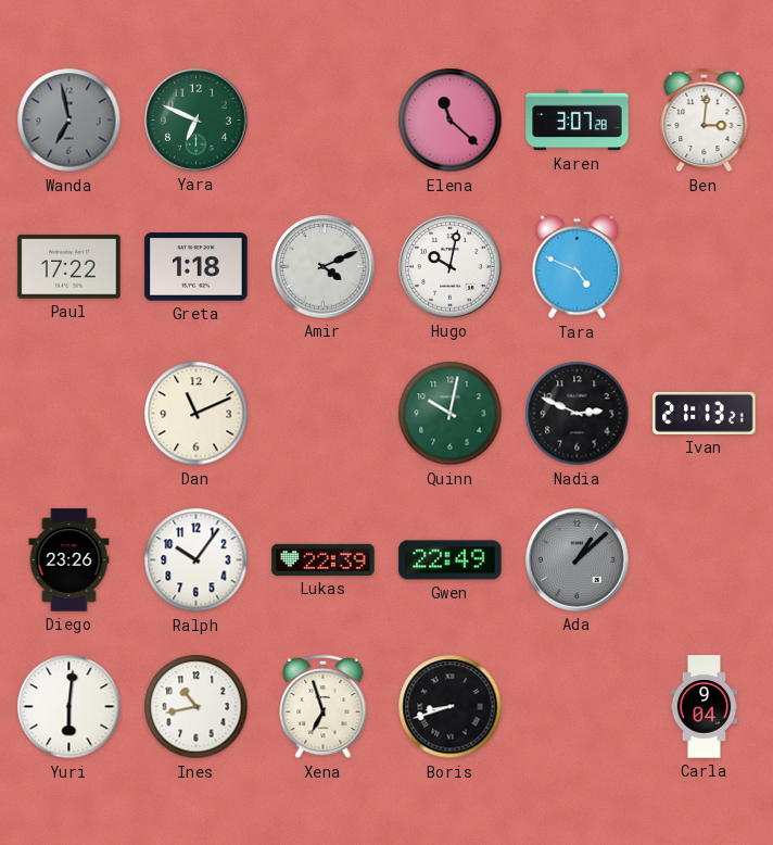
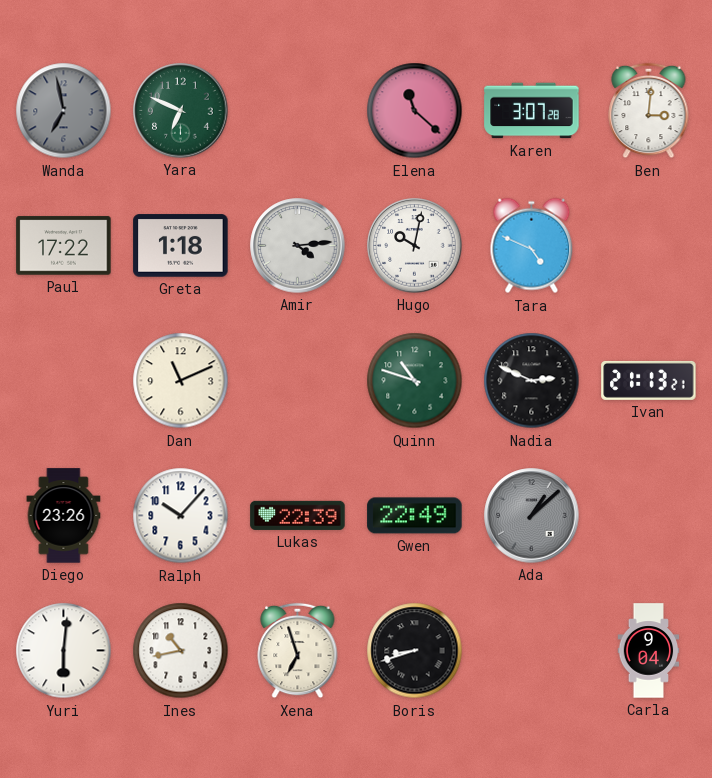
Amir: 4:11 -> 4:14 (298, 246)
Quinn: 10:02 -> 10:48 (415, 381)
Ralph: 10:06 -> 10:07 (181, 516)
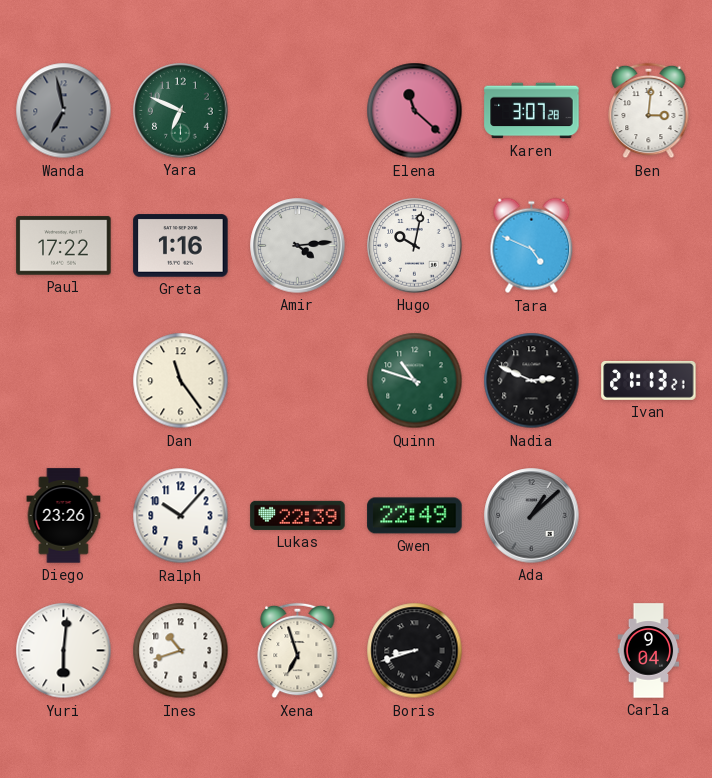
Greta: 1:18 -> 1:16 (181, 246)
Dan: 11:11 -> 11:24 (181, 381)
Ines: 10:43 -> 10:42 (181, 651)
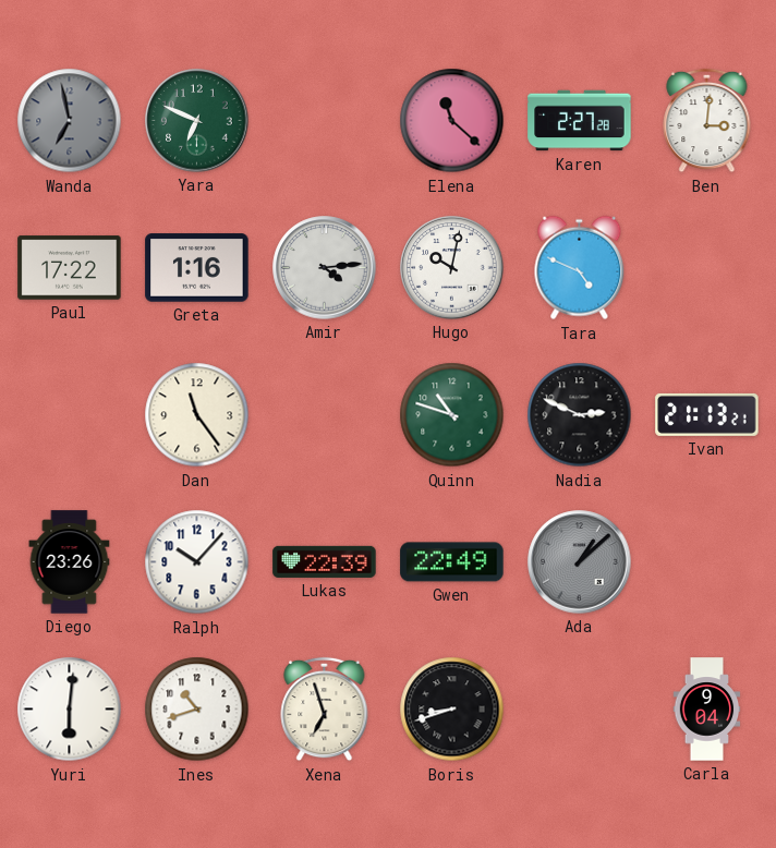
Karen: 3:07 -> 2:27 (580, 121)
